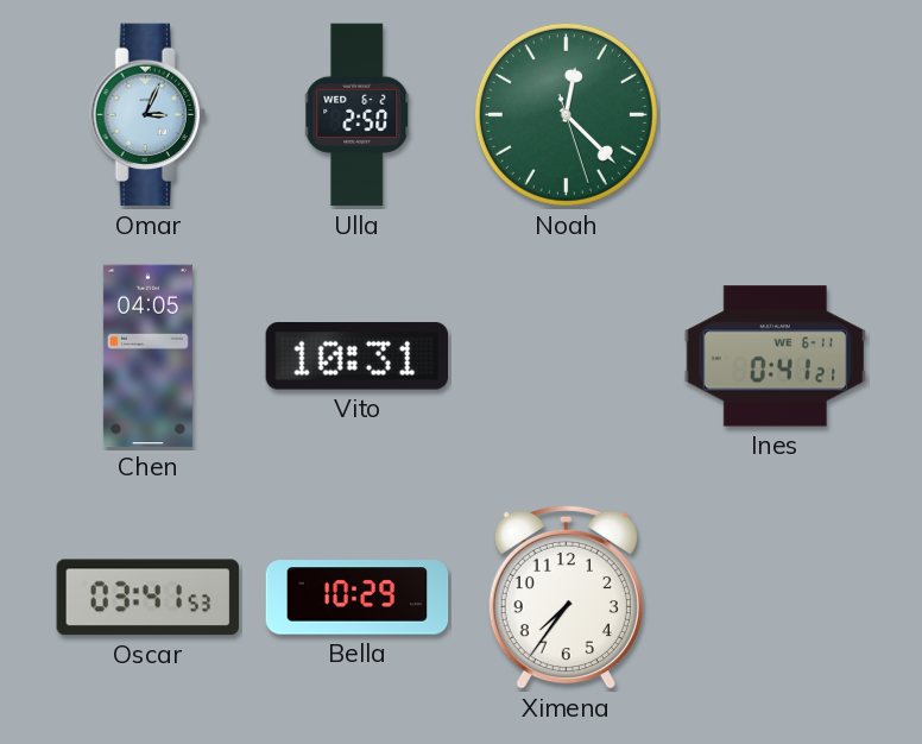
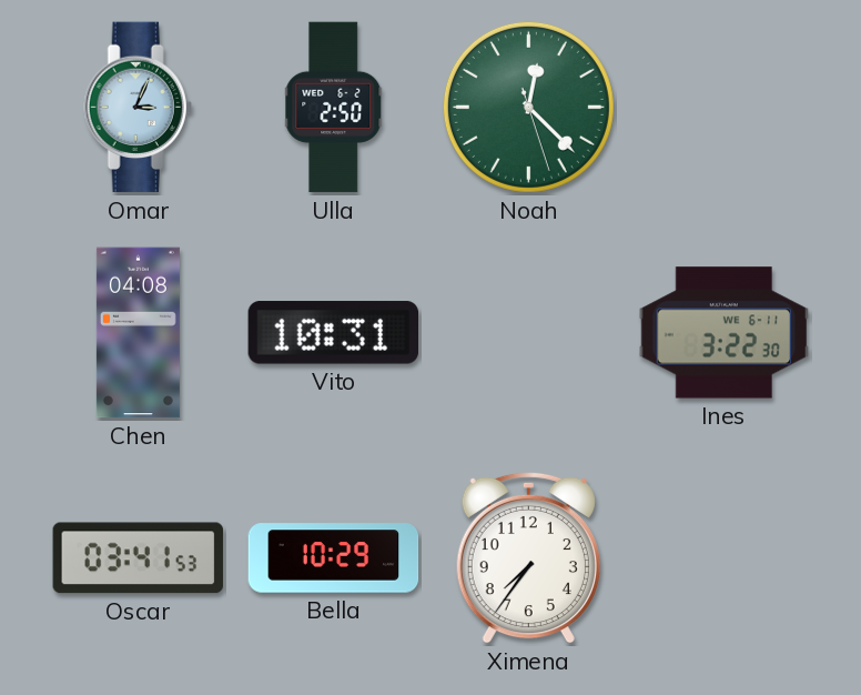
Chen: 04:05 -> 04:08 (138, 333)
Ines: 0:41 -> 3:22 (725, 333)
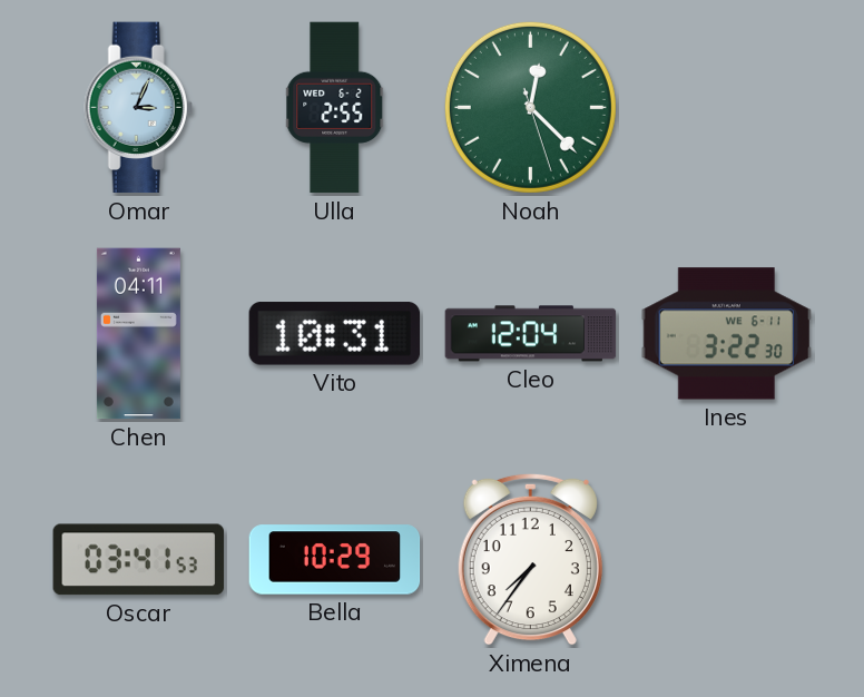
Ulla: 2:50 -> 2:55 (335, 108)
Chen: 04:08 -> 04:11 (138, 334)
Cleo: none -> 12:04 (531, 334)
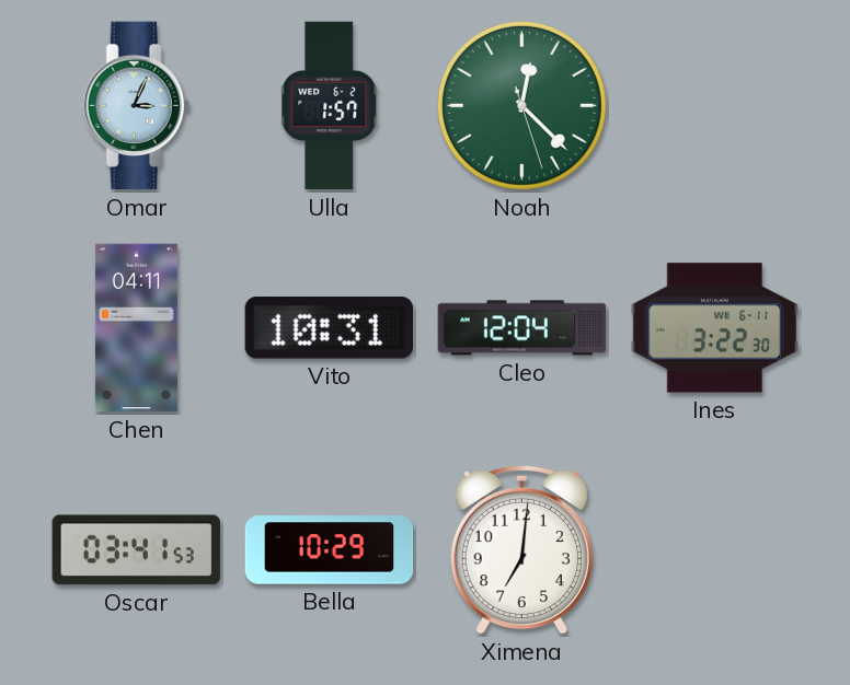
Ulla: 2:55 -> 1:57 (330, 106)
Ximena: 7:36 -> 7:01 (521, 549)
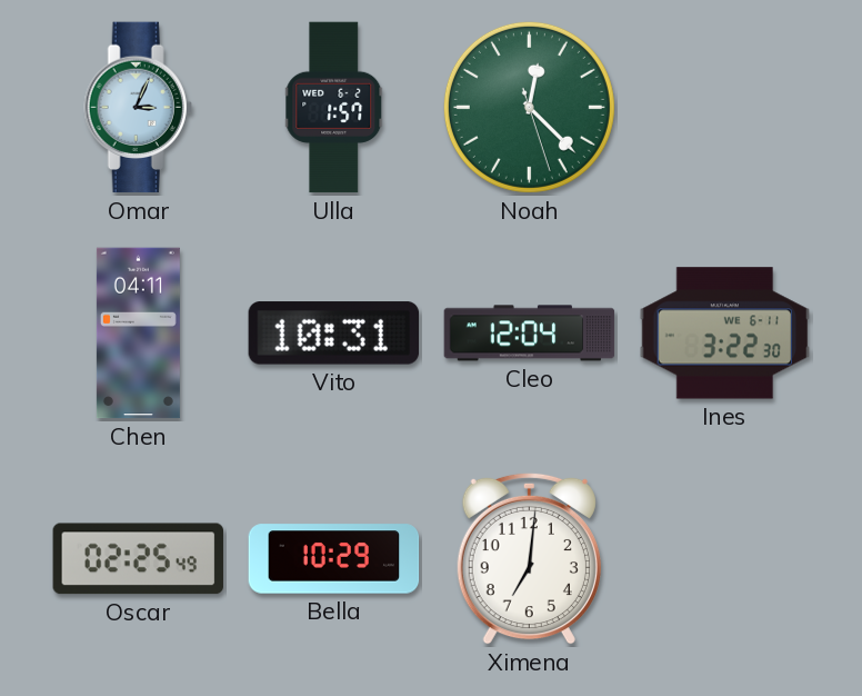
Oscar: 03:41 -> 02:25 (138, 559)
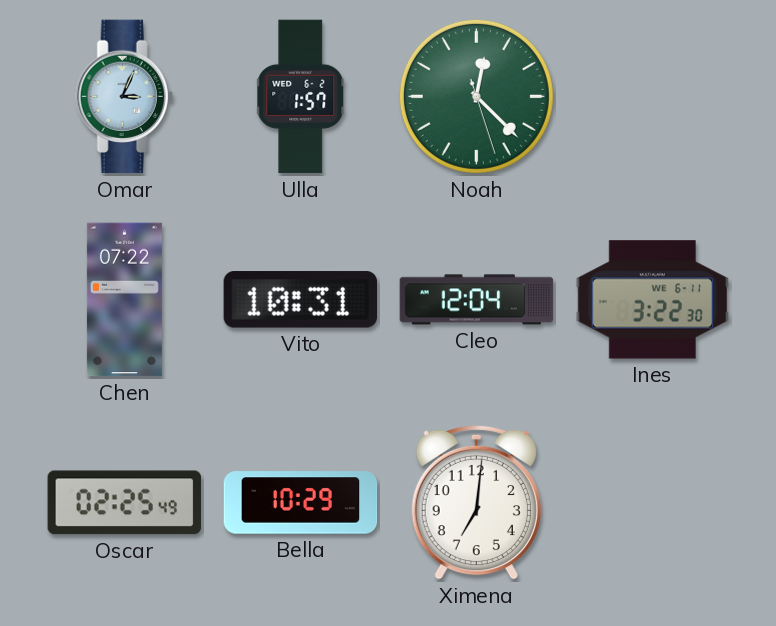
Chen: 04:11 -> 07:22 (124, 300)
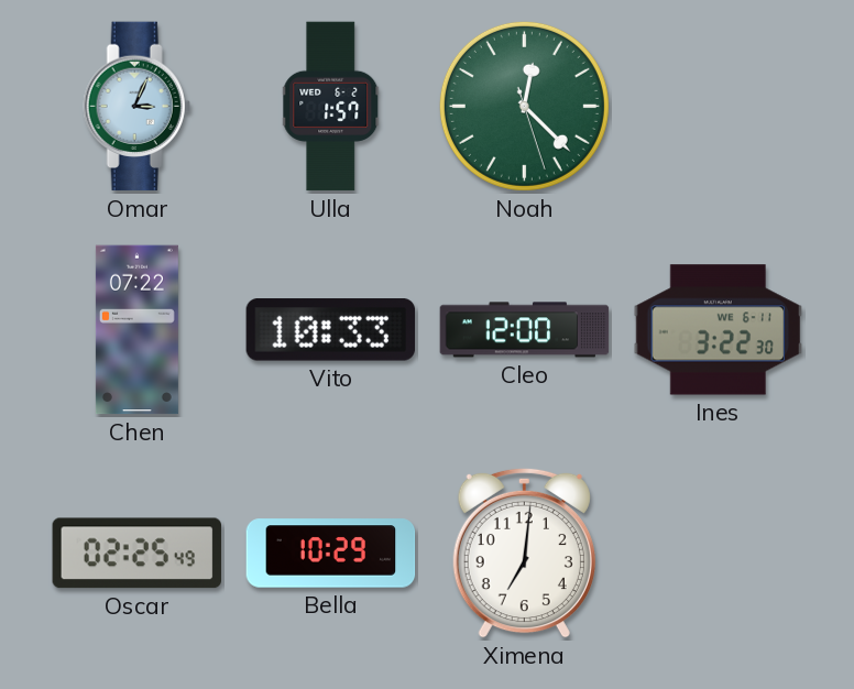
Vito: 10:31 -> 10:33 (330, 330)
Cleo: 12:04 -> 12:00 (525, 330)
